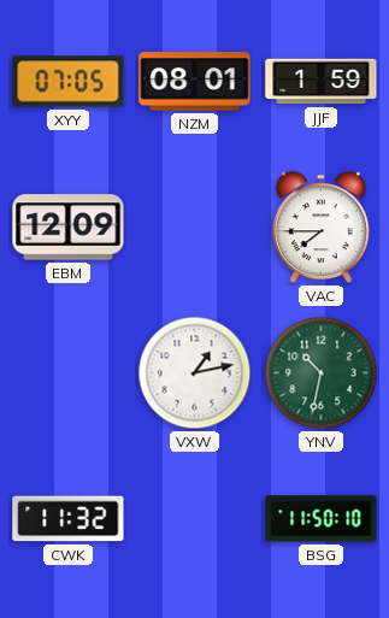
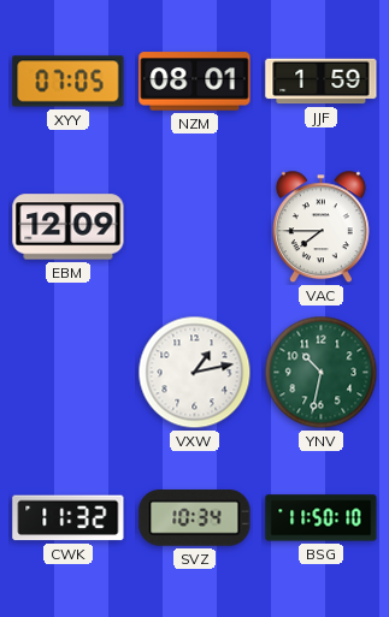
SVZ: none -> 10:34 (195, 518)
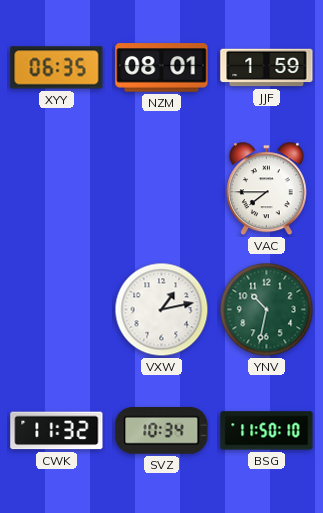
XYY: 07:05 -> 06:35 (57, 68)
EBM: 12:09 -> none (69, 227)
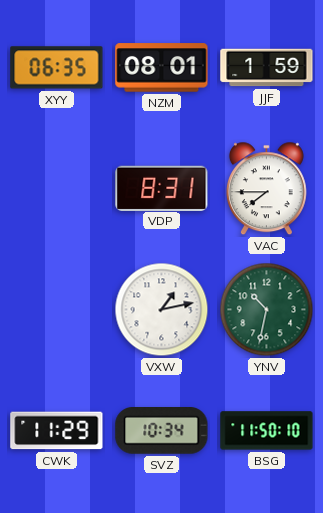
VDP: none -> 8:31 (162, 188)
CWK: 11:32 -> 11:29 (57, 431)
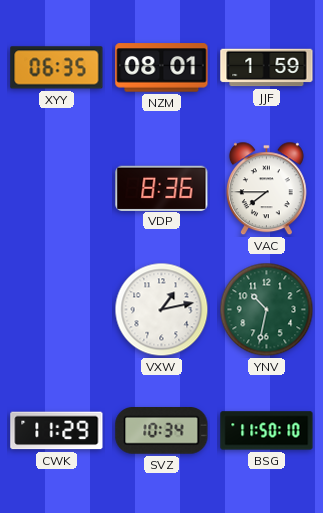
VDP: 8:31 -> 8:36 (162, 188)
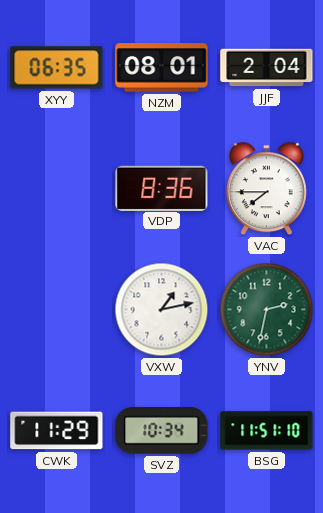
JJF: 1:59 -> 2:04 (267, 68)
YNV: 10:32 -> 2:32 (267, 310)
BSG: 11:50 -> 11:51 (267, 431)
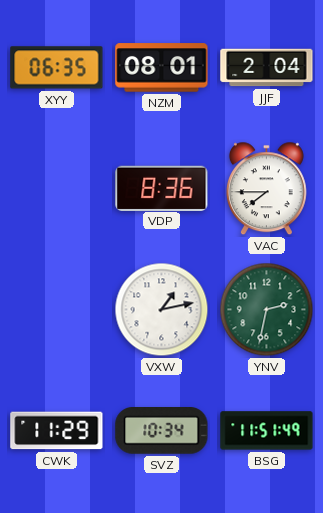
BSG: 11:51:10 -> 11:51:49 (267, 431)
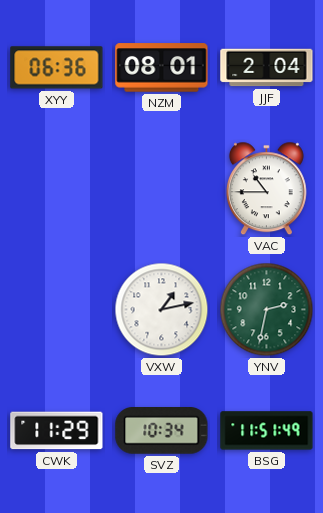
XYY: 06:35 -> 06:36 (57, 68)
VDP: 8:36 -> none (162, 188)
VAC: 7:45 -> 10:45 (266, 189)
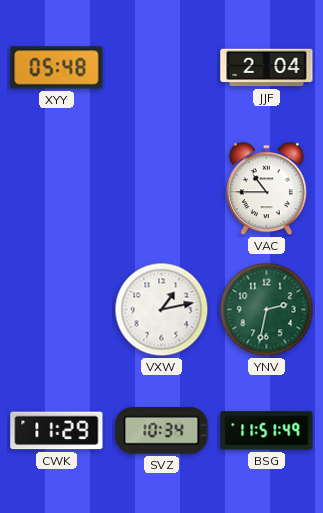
XYY: 06:36 -> 05:48 (57, 68)
NZM: 08:01 -> none (162, 68)
